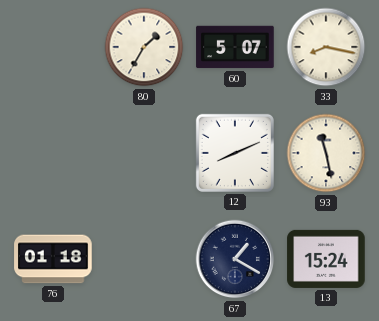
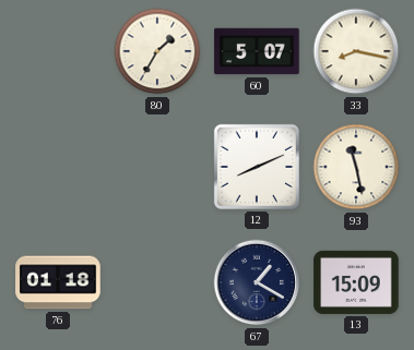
13: 15:24 -> 15:09 (356, 282)
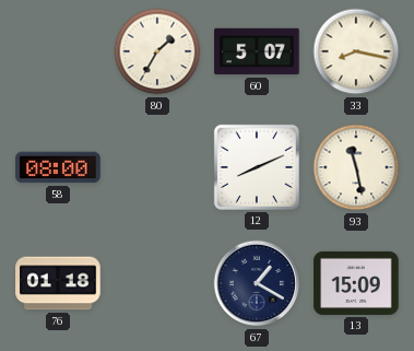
58: none -> 08:00 (58, 167)
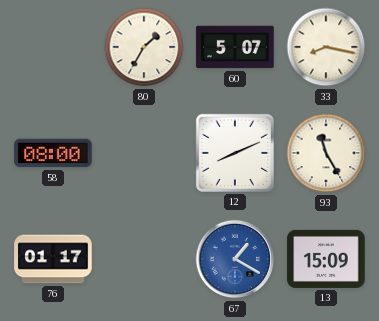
93: 11:28 -> 11:25 (326, 153)
76: 01:18 -> 01:17 (53, 259)
67 dial: navy -> blue (235, 259)
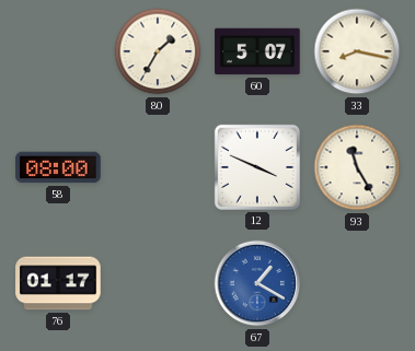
12: 8:11 -> 3:49 (257, 167)
13: 15:09 -> none (326, 259)
